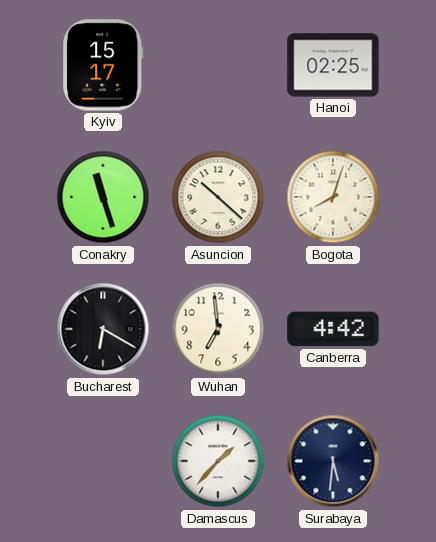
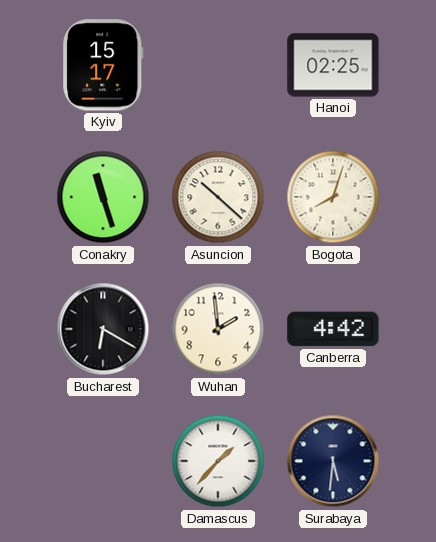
Wuhan: 6:59 -> 1:59 (218, 329)
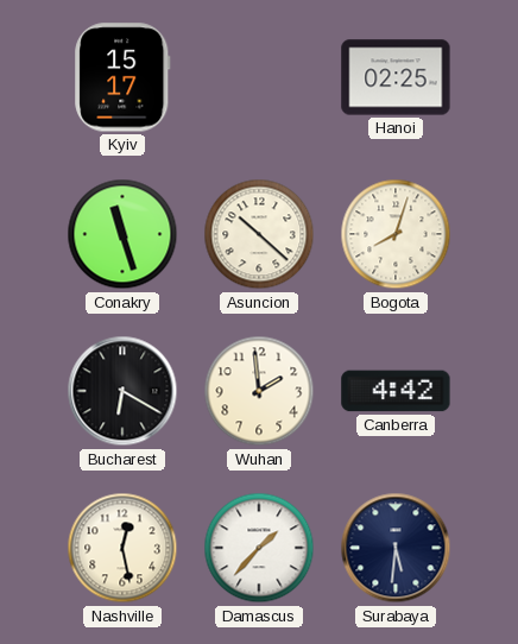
Nashville: none -> 12:28 (122, 548)
